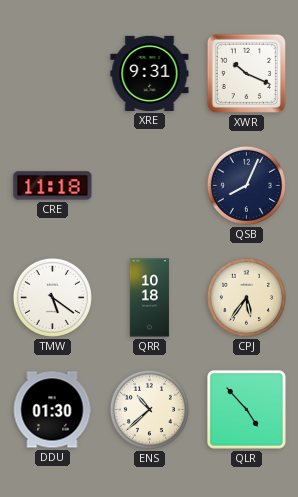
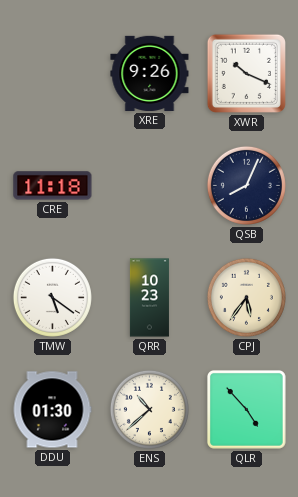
XRE: 9:31 -> 9:26 (150, 73)
QRR: 10:18 -> 10:23 (149, 298)
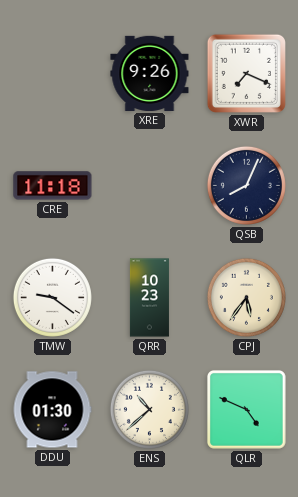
XWR: 10:19 -> 7:19 (246, 73)
TMW: 5:21 -> 9:21 (52, 297)
QLR: 4:53 -> 4:49 (246, 409)
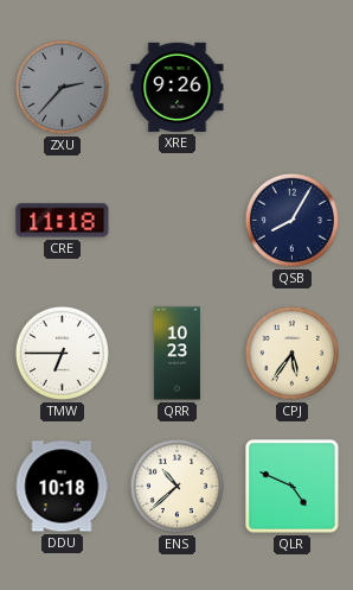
ZXU: none -> 2:37 (62, 87)
XWR: 7:19 -> none (246, 73)
QSB: 8:04 -> 8:05 (291, 220)
TMW: 9:21 -> 6:45 (62, 353)
DDU: 01:30 -> 10:18 (62, 487)
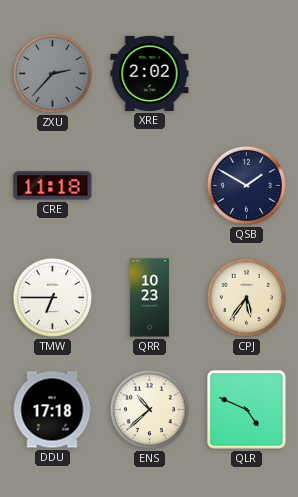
XRE: 9:26 -> 2:02 (150, 73)
QSB: 8:05 -> 1:50 (246, 185)
DDU: 10:18 -> 17:18 (52, 410)
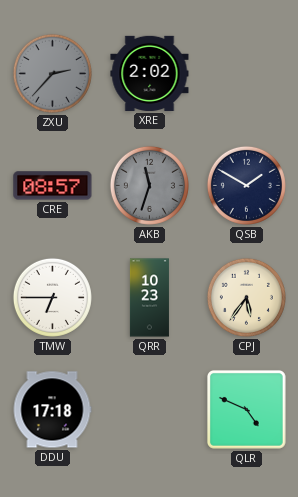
CRE: 11:18 -> 08:57 (53, 186)
AKB: none -> 11:33 (149, 185)
ENS: 10:38 -> none (149, 409)
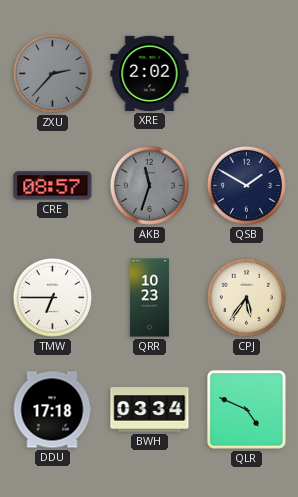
BWH: none -> 03:34 (150, 410)
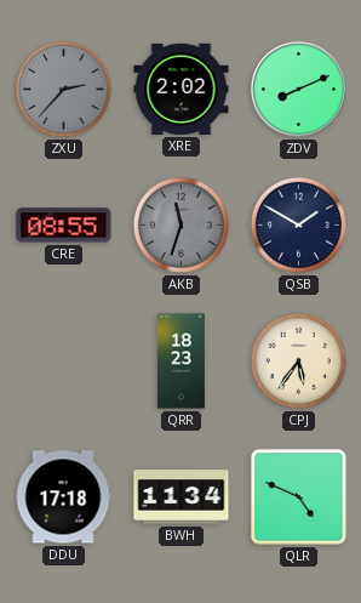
ZDV: none -> 8:11 (299, 90)
CRE: 08:57 -> 08:55 (64, 226)
TMW: 6:45 -> none (52, 297)
QRR: 10:23 -> 18:23 (180, 362)
BWH: 03:34 -> 11:34 (182, 497)
